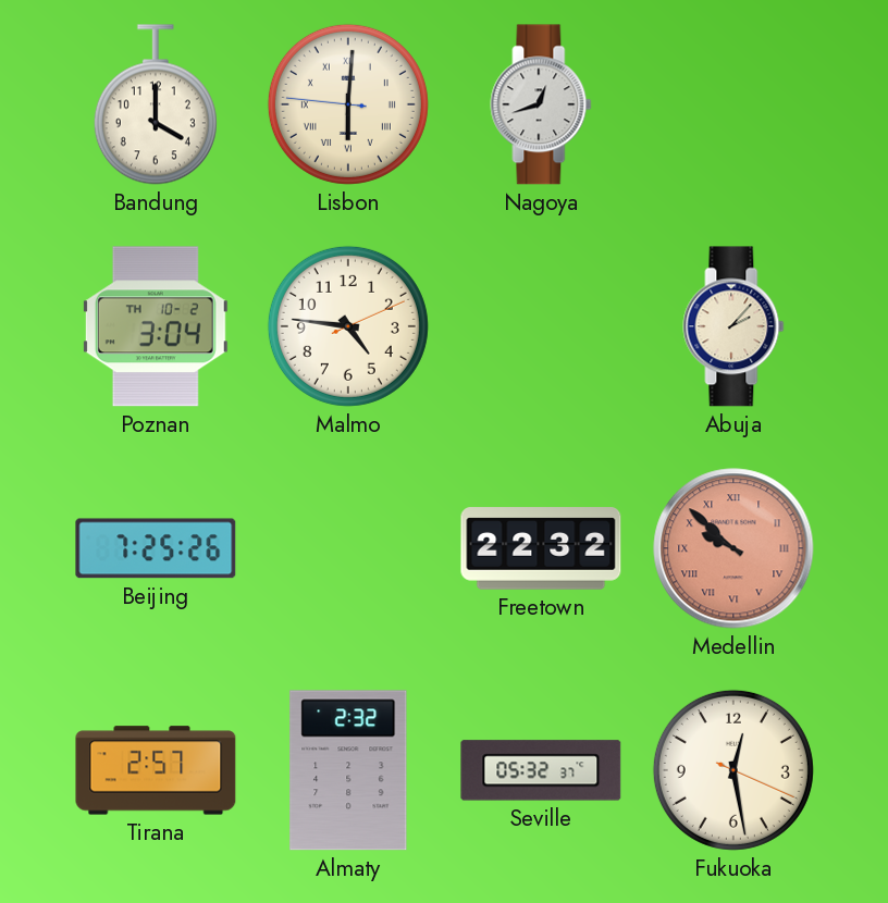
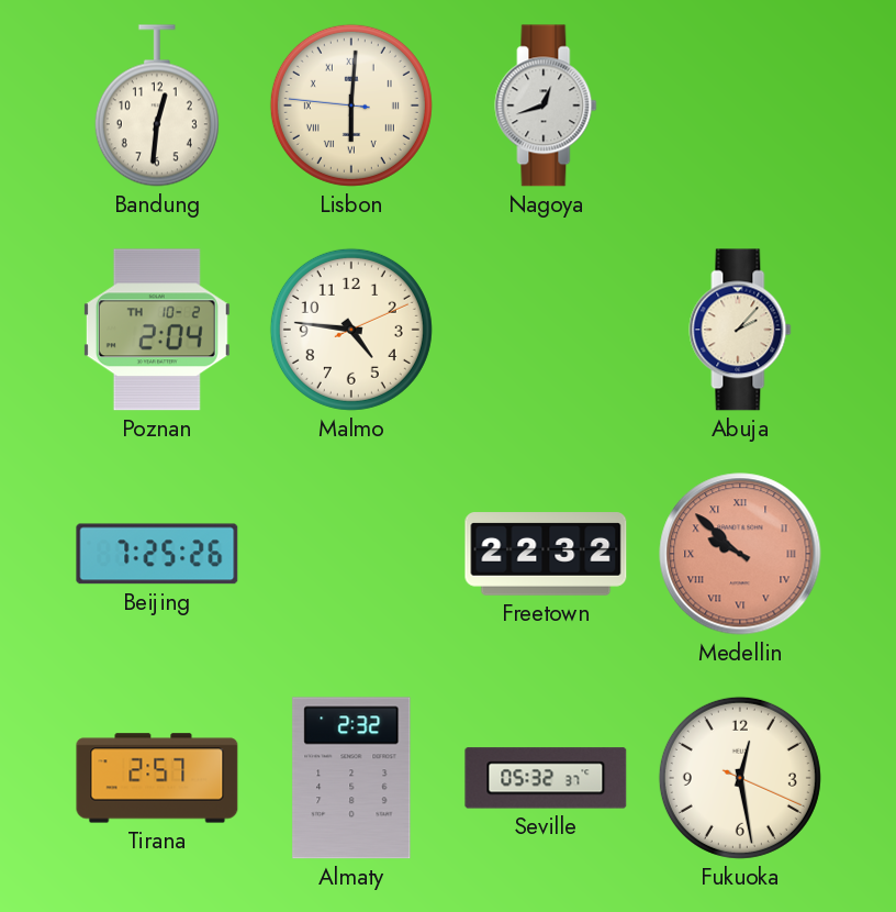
Bandung: 4:00 -> 12:31 (157, 105)
Poznan: 3:04 -> 2:04 (157, 330)
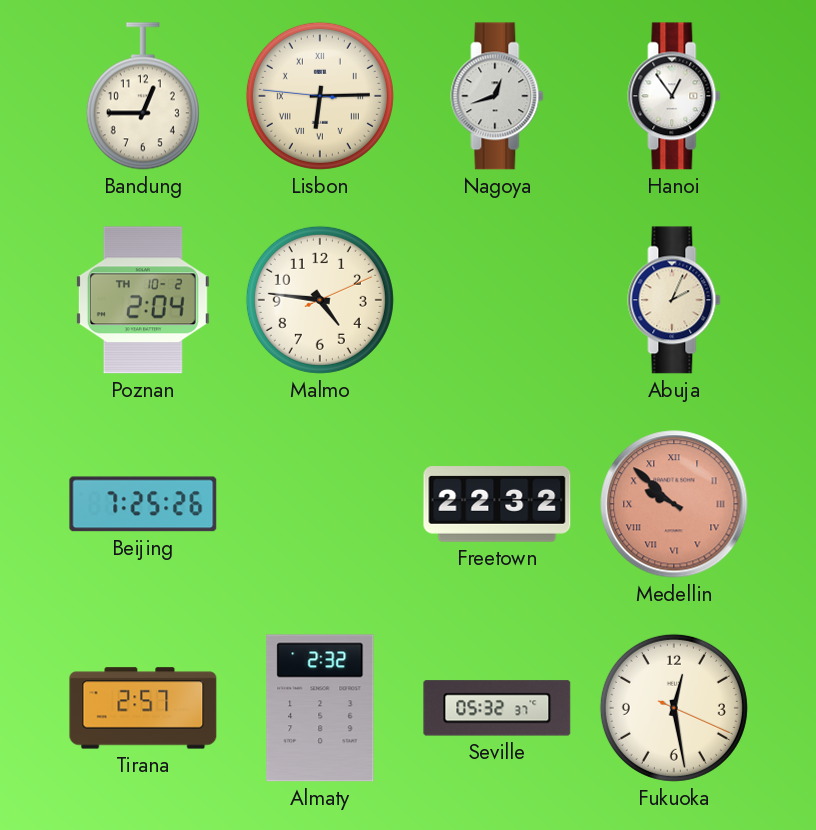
Bandung: 12:31 -> 12:45 (143, 96)
Lisbon: 6:00 -> 6:14 (320, 96)
Hanoi: none -> 12:54 (674, 96)
Abuja: 2:07 -> 2:04 (674, 300)
